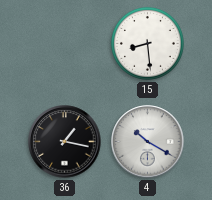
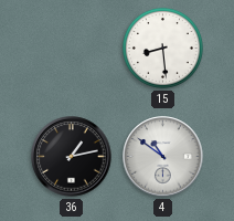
36: 1:17 -> 1:13 (72, 157)
4: 10:20 -> 10:51 (163, 157)
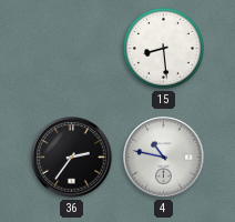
36: 1:13 -> 2:36 (72, 158)
4: 10:51 -> 10:47 (164, 158)
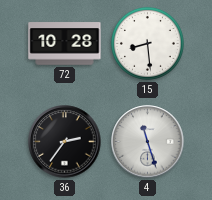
72: none -> 10:28 (65, 44)
4: 10:47 -> 11:27 (148, 142)
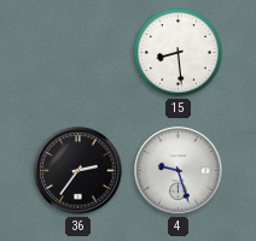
72: 10:28 -> none (65, 44)
4: 11:27 -> 9:27 (179, 171)
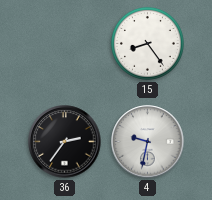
15: 8:29 -> 8:24 (147, 43)
4: 9:27 -> 9:32 (148, 142)
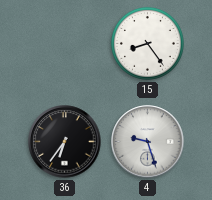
36: 2:36 -> 6:36 (65, 142)
4: 9:32 -> 9:27 (148, 142)
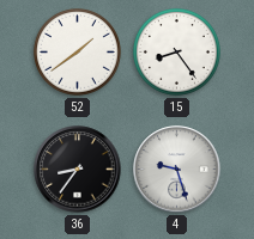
52: none -> 1:39 (77, 51)
36: 6:36 -> 8:36 (78, 170)
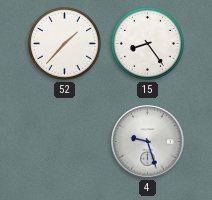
52: 1:39 -> 1:37 (64, 43)
36: 8:36 -> none (78, 170)
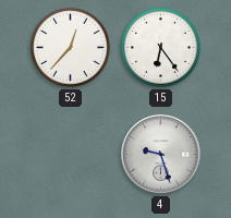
52: 1:37 -> 12:37 (70, 47)
15: 8:24 -> 6:24 (160, 47)
